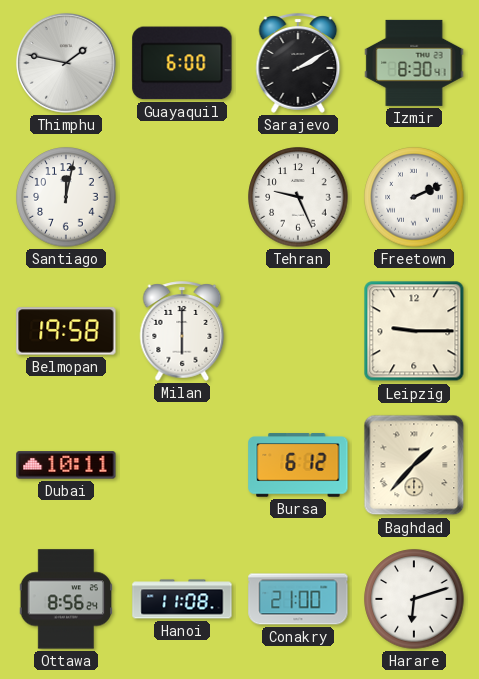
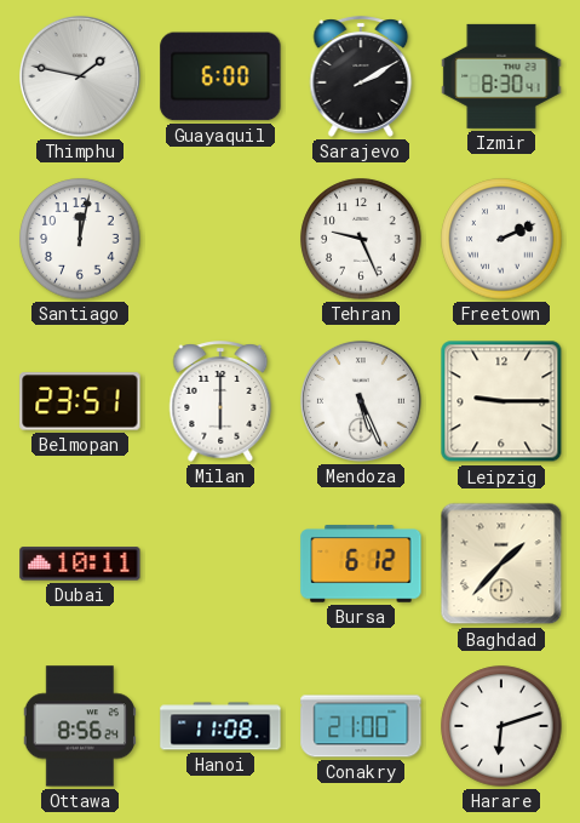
Belmopan: 19:58 -> 23:51 (80, 401)
Mendoza: none -> 5:26 (361, 401)
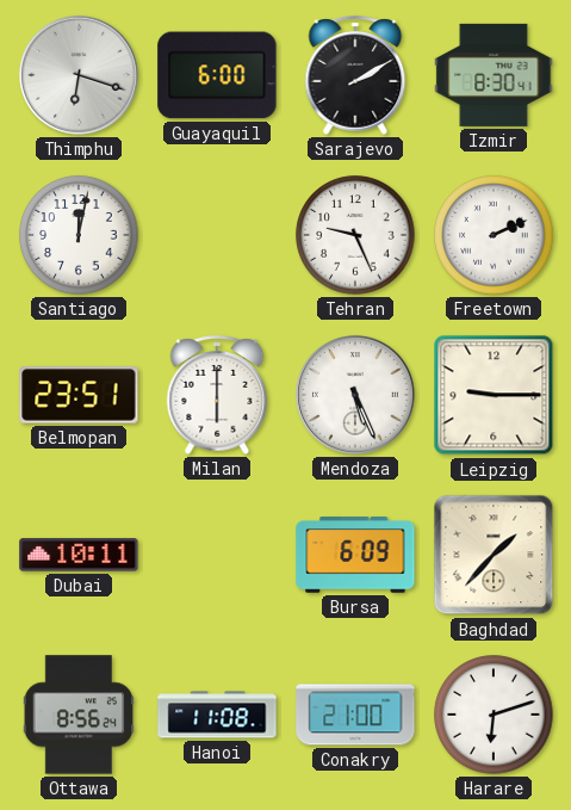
Thimphu: 1:47 -> 6:18 (79, 75)
Bursa: 6:12 -> 6:09 (355, 555)
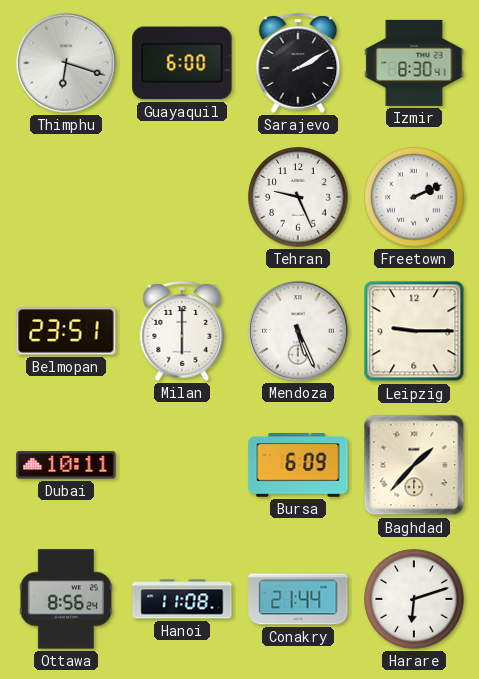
Santiago: 12:02 -> none (79, 235)
Conakry: 21:00 -> 21:44 (298, 599)
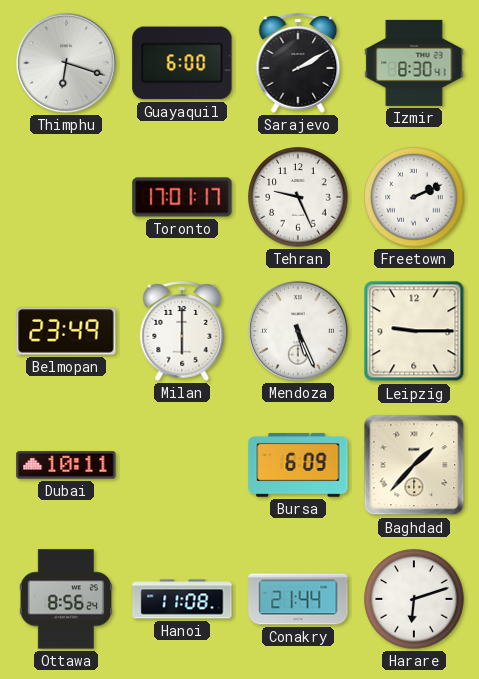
Toronto: none -> 17:01 (182, 197)
Belmopan: 23:51 -> 23:49 (66, 331)
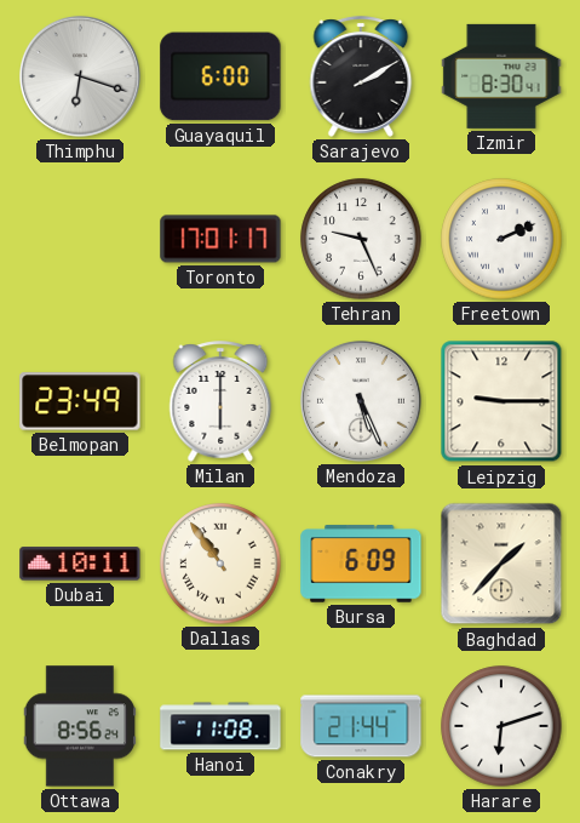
Dallas: none -> 10:54 (220, 564)
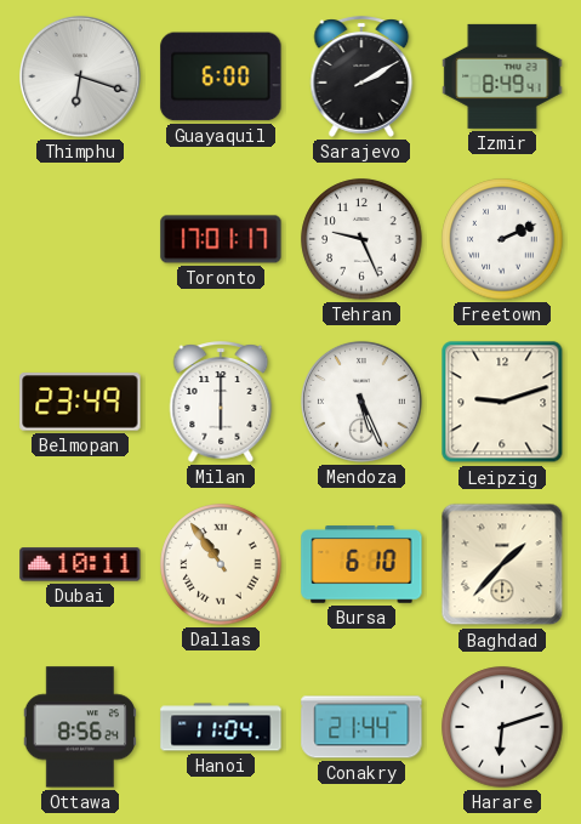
Izmir: 8:30 -> 8:49 (502, 76)
Leipzig: 9:15 -> 9:12 (502, 402)
Bursa: 6:09 -> 6:10 (361, 564)
Hanoi: 11:08 -> 11:04 (221, 727)
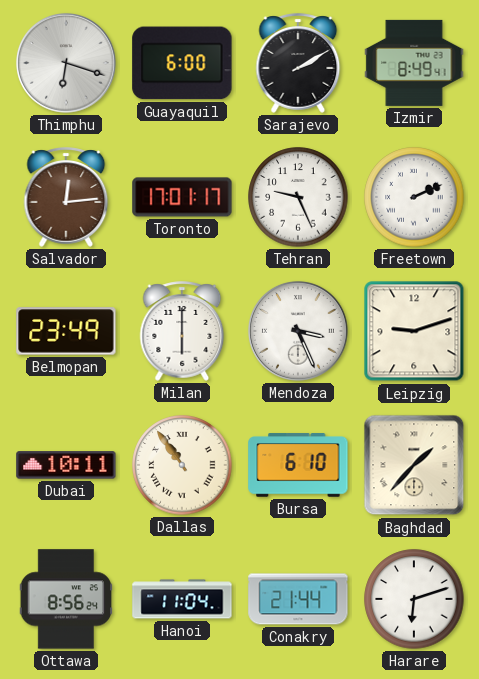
Salvador: none -> 12:14 (66, 197)
Mendoza: 5:26 -> 3:26 (298, 331)
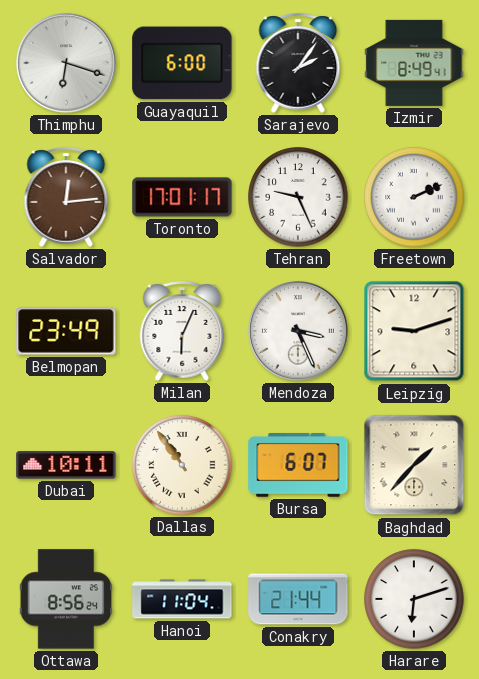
Sarajevo: 2:10 -> 2:06 (298, 63)
Milan: 6:00 -> 6:04 (182, 331)
Bursa: 6:10 -> 6:07 (298, 465)
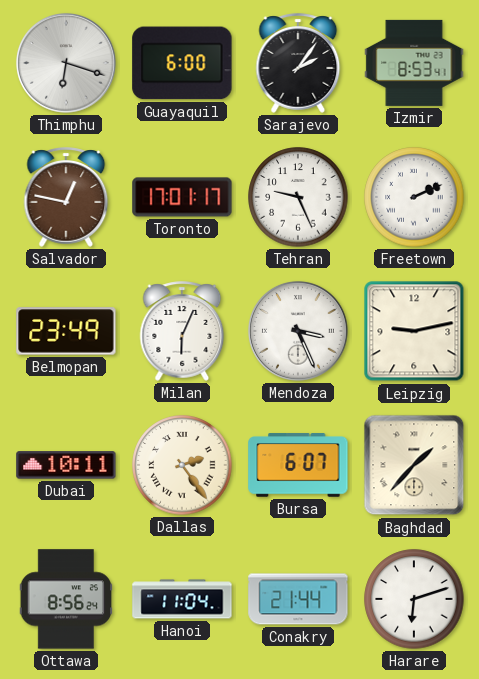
Izmir: 8:49 -> 8:53 (414, 63)
Salvador: 12:14 -> 12:47 (66, 197)
Leipzig: 9:12 -> 9:13 (414, 331)
Dallas: 10:54 -> 2:24 (182, 465)
